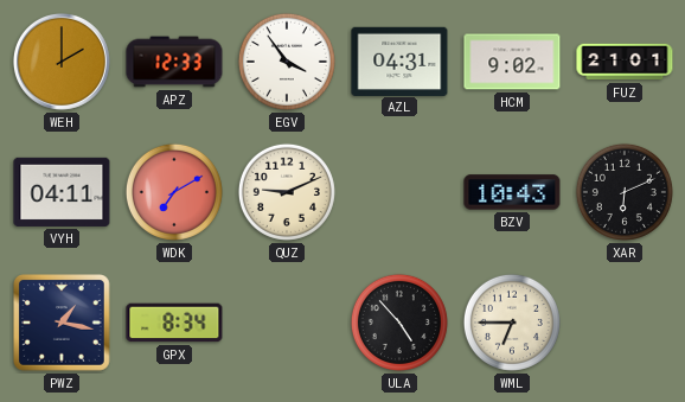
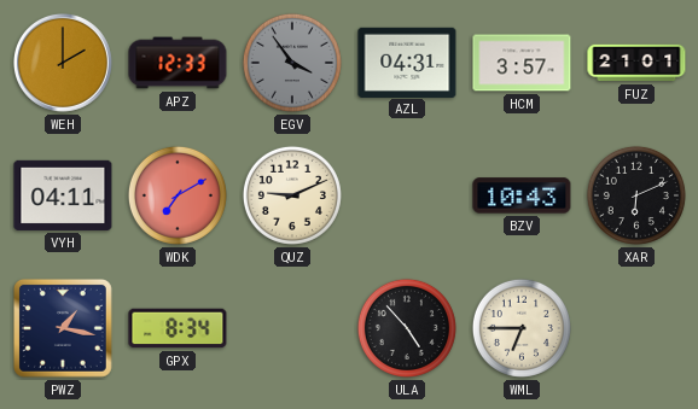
EGV dial: white -> grey (292, 63)
HCM: 9:02 -> 3:57 (522, 63)
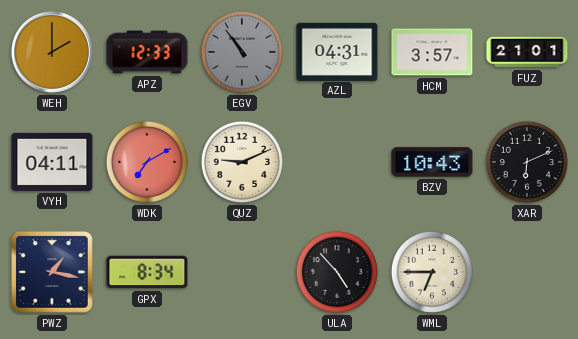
EGV: 3:54 -> 10:54 (242, 52)
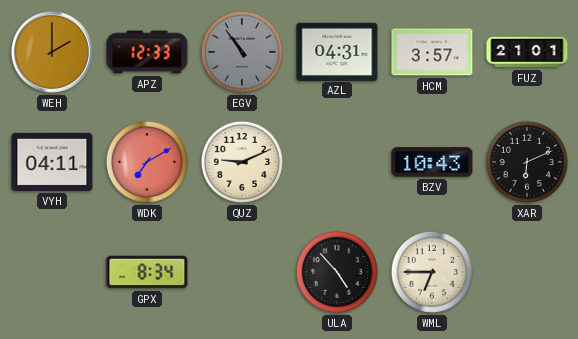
PWZ: 1:17 -> none (53, 273)
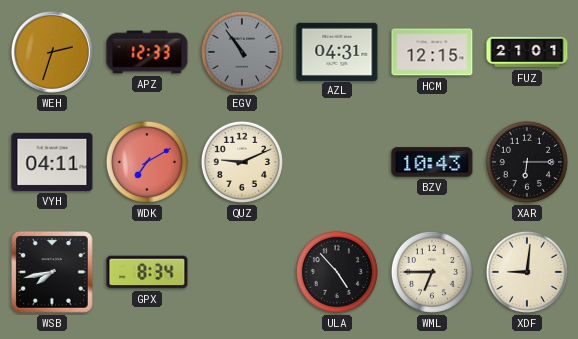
WEH: 2:00 -> 2:33 (52, 52)
HCM: 3:57 -> 12:15 (432, 52)
XAR: 6:11 -> 6:15 (527, 162)
WSB: none -> 7:43 (53, 273)
XDF: none -> 9:01 (527, 272)
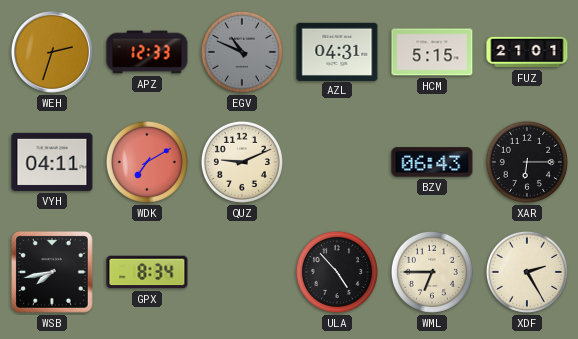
EGV: 10:54 -> 10:49 (242, 52)
HCM: 12:15 -> 5:15 (432, 52)
BZV: 10:43 -> 06:43 (432, 162)
XDF: 9:01 -> 2:25 (527, 272)
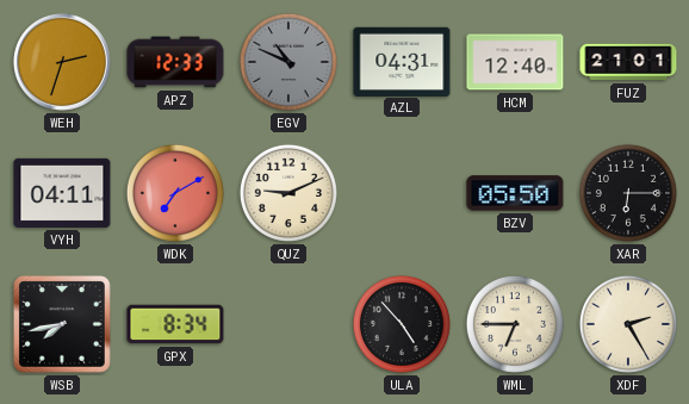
HCM: 5:15 -> 12:40 (515, 62)
BZV: 06:43 -> 05:50 (515, 193)
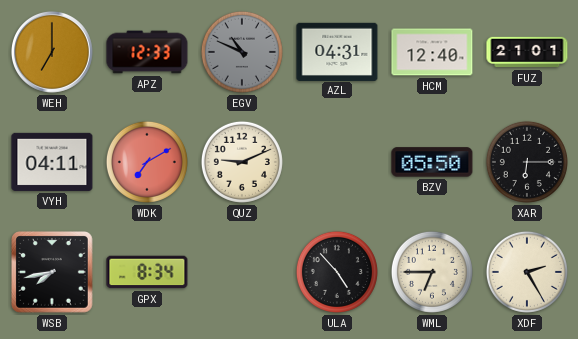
WEH: 2:33 -> 7:00 (52, 52)
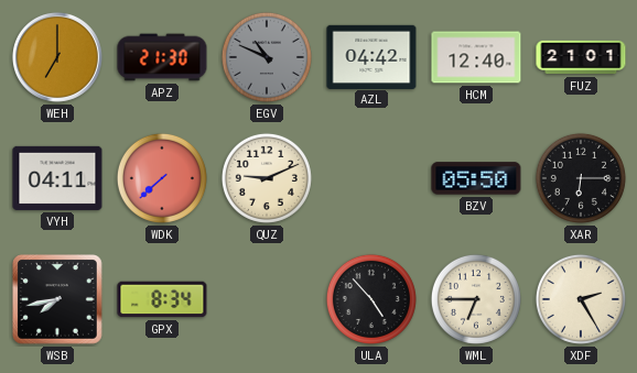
APZ: 12:33 -> 21:30 (162, 57)
AZL: 04:31 -> 04:42 (371, 56)
WDK: 7:10 -> 7:38 (162, 178)
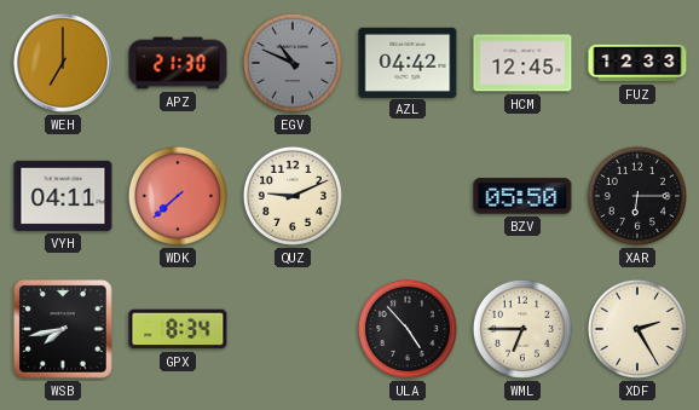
HCM: 12:40 -> 12:45 (522, 63)
FUZ: 21:01 -> 12:33 (637, 63)
